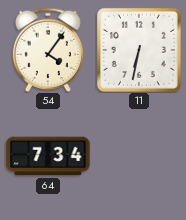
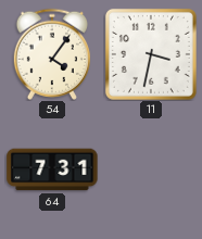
11: 6:32 -> 3:32 (151, 54)
64: 7:34 -> 7:31 (52, 169)
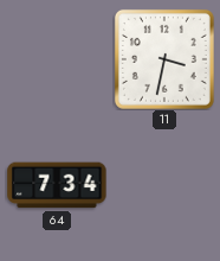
54: 4:06 -> none (51, 54)
64: 7:31 -> 7:34 (57, 185)
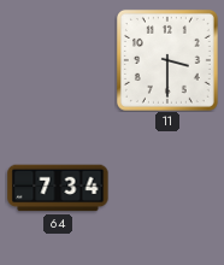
11: 3:32 -> 3:30 (167, 60)
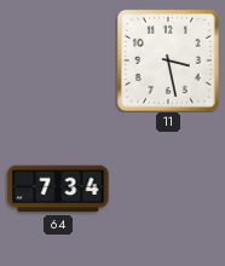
11: 3:30 -> 3:28 (168, 60)
